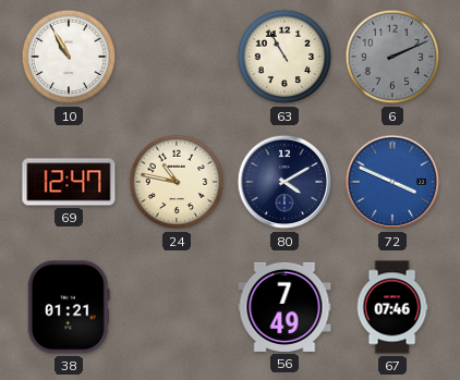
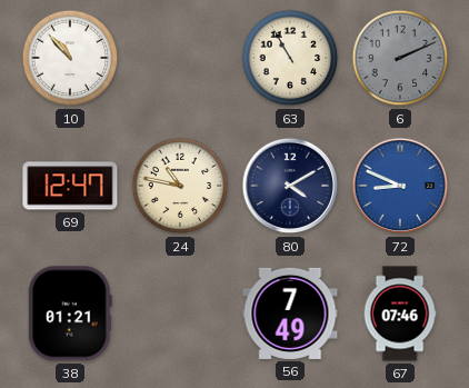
10: 10:55 -> 10:53 (70, 58)
72: 3:49 -> 8:49 (400, 186)
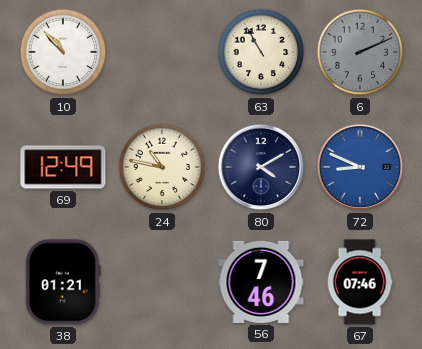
69: 12:47 -> 12:49 (63, 167)
56: 7:49 -> 7:46 (261, 282)
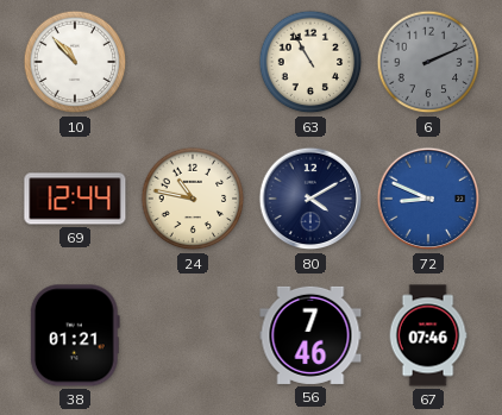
69: 12:49 -> 12:44 (75, 199)
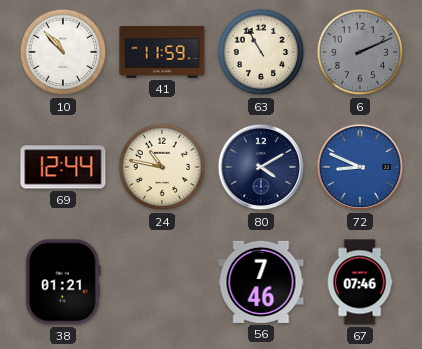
41: none -> 11:59 (162, 52)
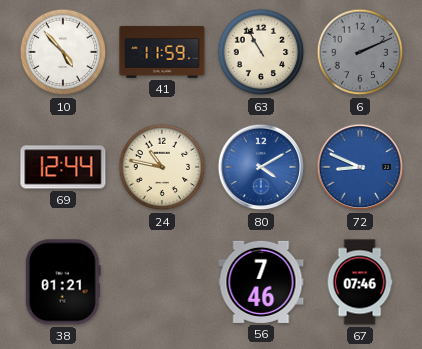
10: 10:53 -> 4:53 (63, 52)
80 dial: navy -> blue (261, 167)
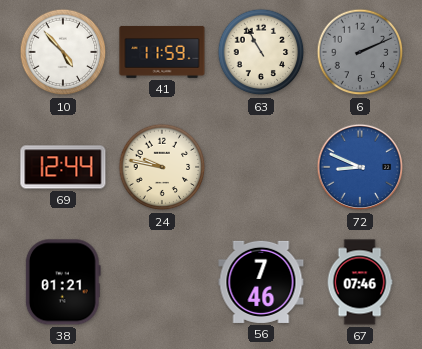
24: 10:47 -> 9:47 (162, 167)
80: 4:10 -> none (261, 167)
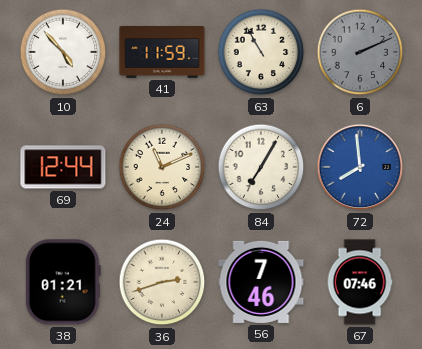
24: 9:47 -> 11:11 (162, 167)
84: none -> 7:05 (261, 167)
72: 8:49 -> 7:59 (360, 167)
36: none -> 2:42 (162, 282)
